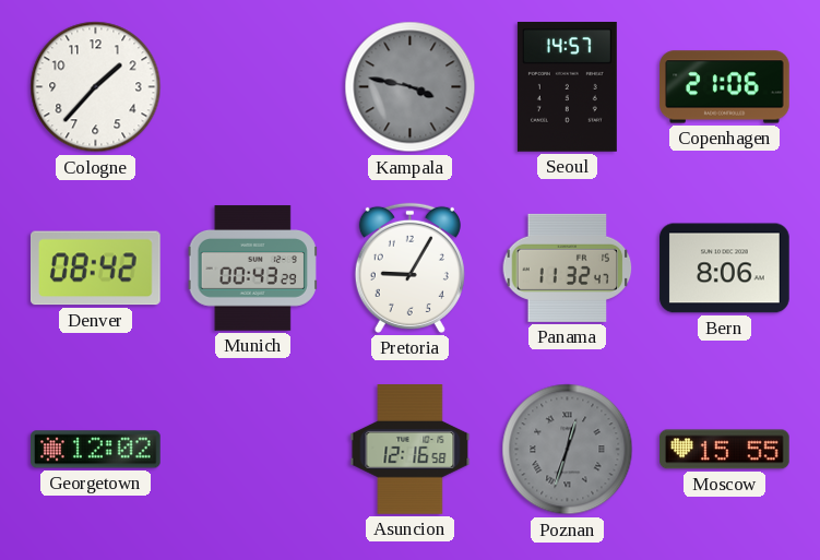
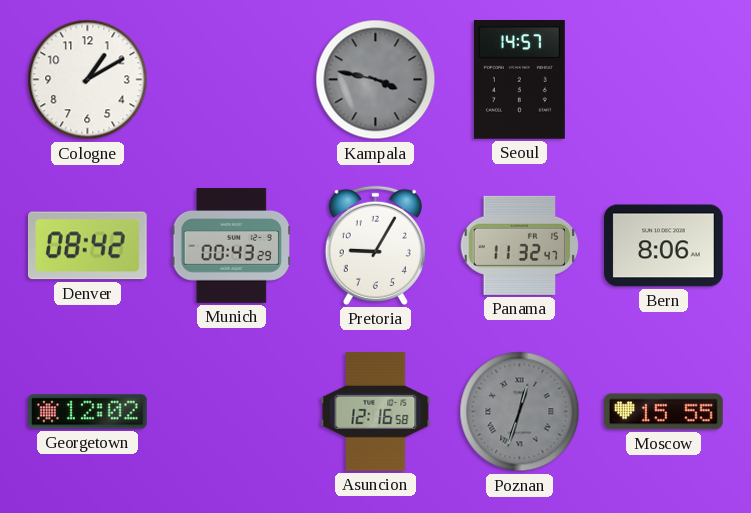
Cologne: 1:37 -> 1:10 (88, 80)
Copenhagen: 21:06 -> none (725, 87)
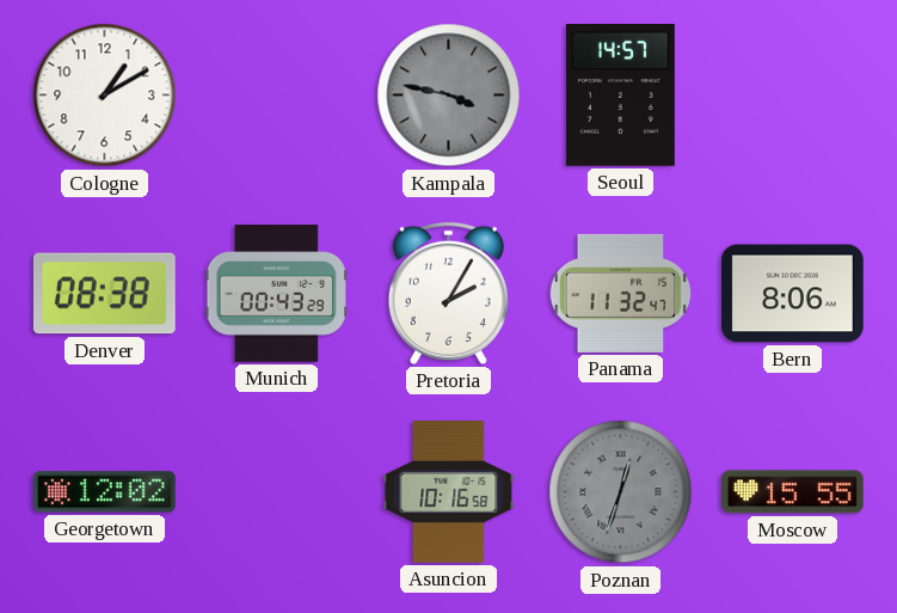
Denver: 08:42 -> 08:38 (104, 294)
Pretoria: 9:05 -> 2:05 (448, 293)
Asuncion: 12:16 -> 10:16 (449, 492)
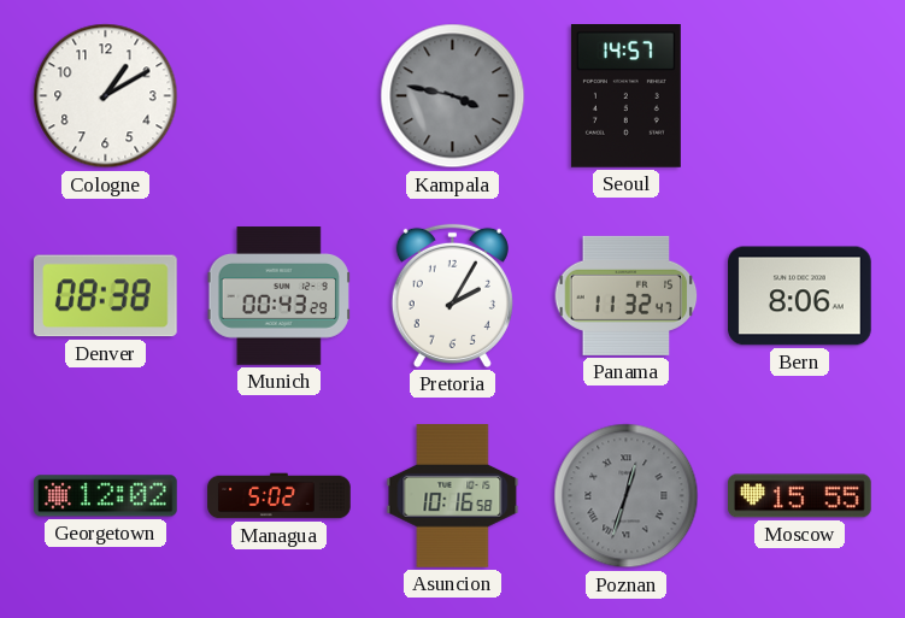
Managua: none -> 5:02 (280, 496)
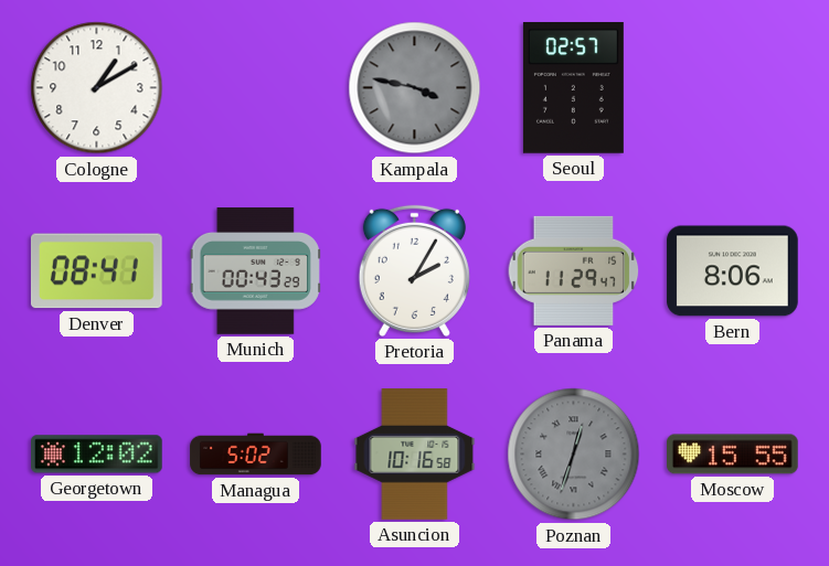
Seoul: 14:57 -> 02:57 (573, 88)
Denver: 08:38 -> 08:41 (96, 271)
Panama: 11:32 -> 11:29 (574, 270)
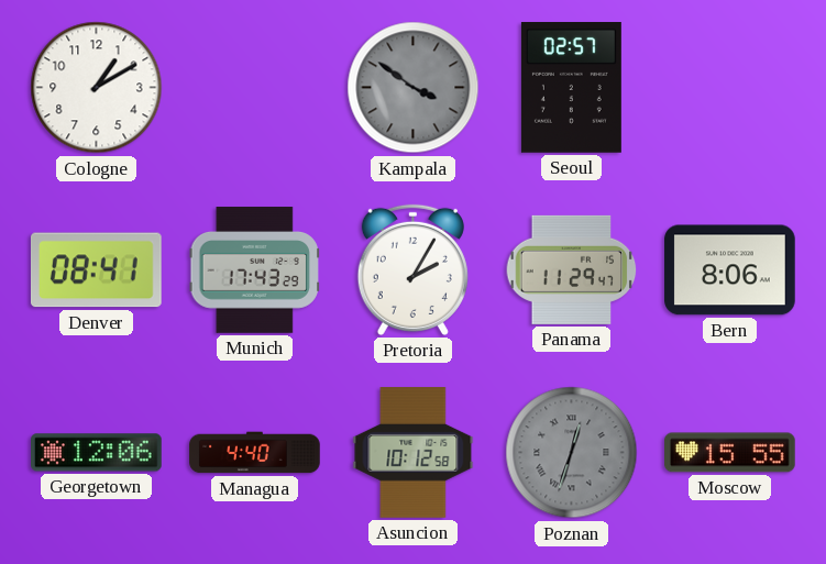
Kampala: 3:47 -> 3:51 (414, 88)
Munich: 00:43 -> 17:43 (254, 270)
Georgetown: 12:02 -> 12:06 (97, 453)
Managua: 5:02 -> 4:40 (255, 453)
Asuncion: 10:16 -> 10:12 (414, 453)
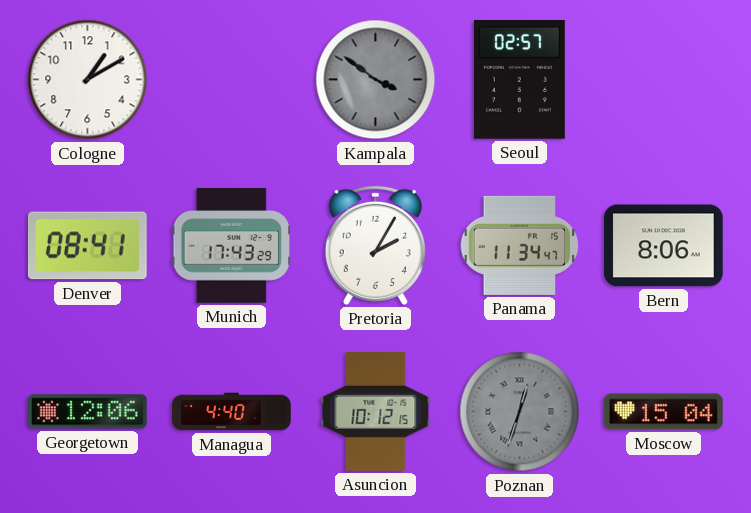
Panama: 11:29 -> 11:34 (520, 245)
Asuncion: 10:12:58 -> 10:12:15 (376, 412)
Moscow: 15:55 -> 15:04 (664, 412)
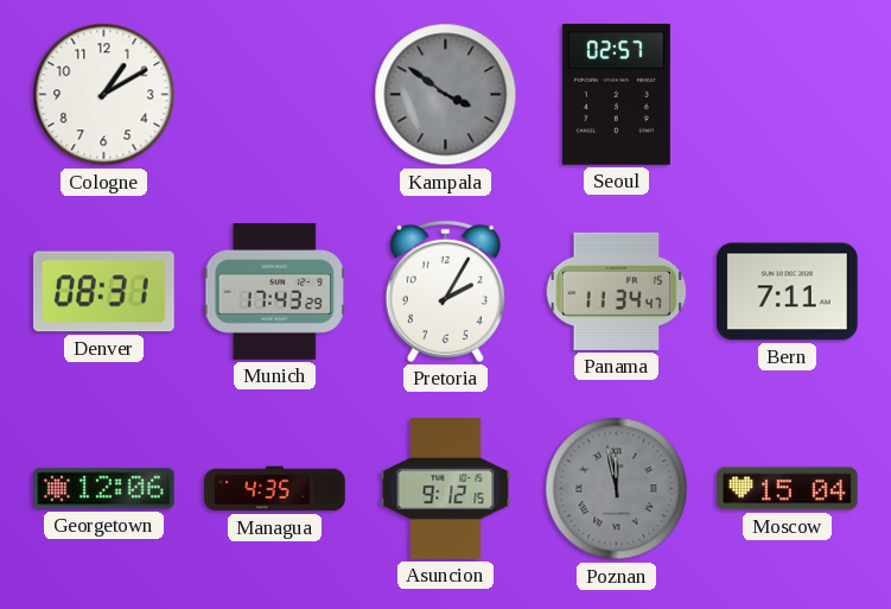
Denver: 08:41 -> 08:31 (103, 292)
Bern: 8:06 -> 7:11 (788, 292)
Managua: 4:40 -> 4:35 (275, 489)
Asuncion: 10:12 -> 9:12 (446, 489)
Poznan: 12:33 -> 11:58 (617, 489)
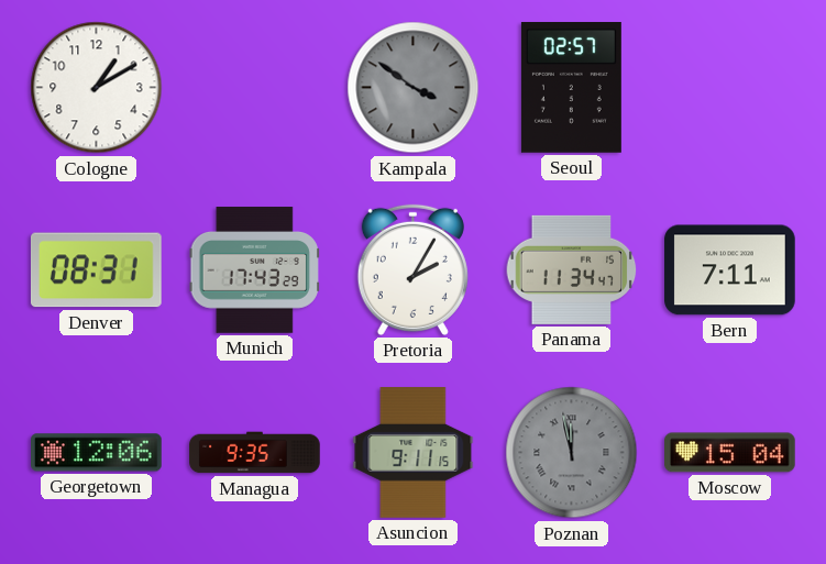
Managua: 4:35 -> 9:35 (255, 453)
Asuncion: 9:12 -> 9:11 (414, 453)
